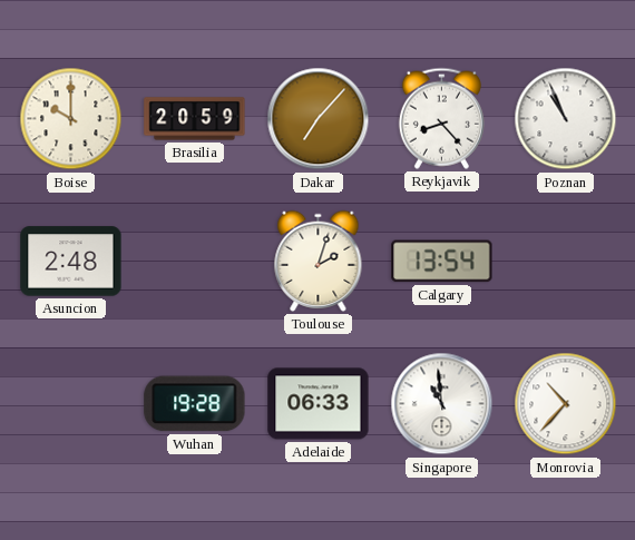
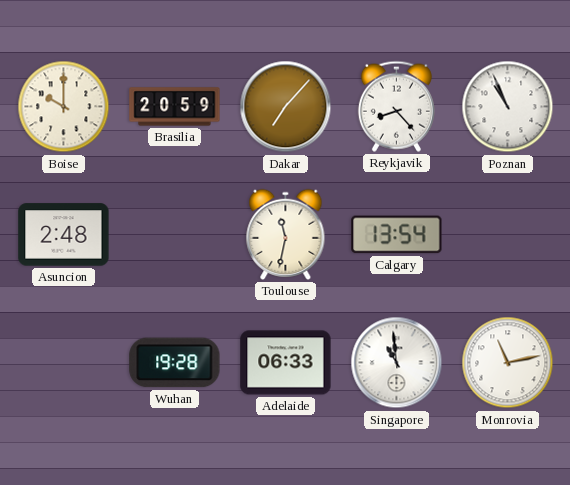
Toulouse: 2:03 -> 11:32 (286, 234)
Monrovia: 10:37 -> 11:13 (508, 363)
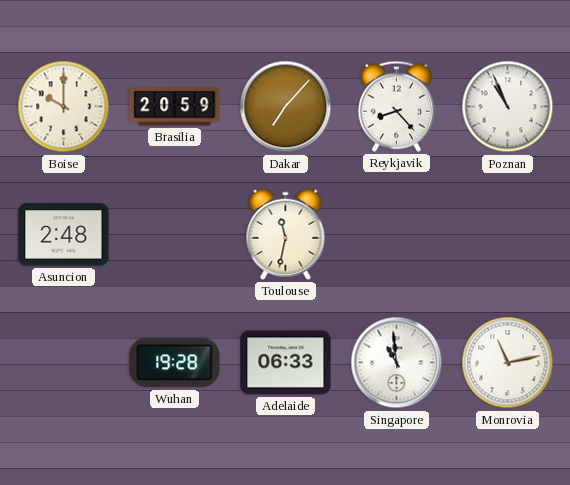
Calgary: 13:54 -> none (397, 235)
